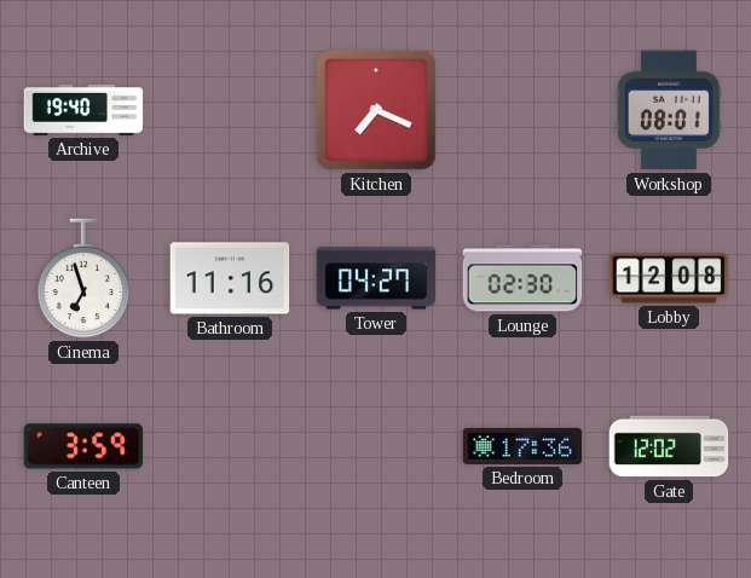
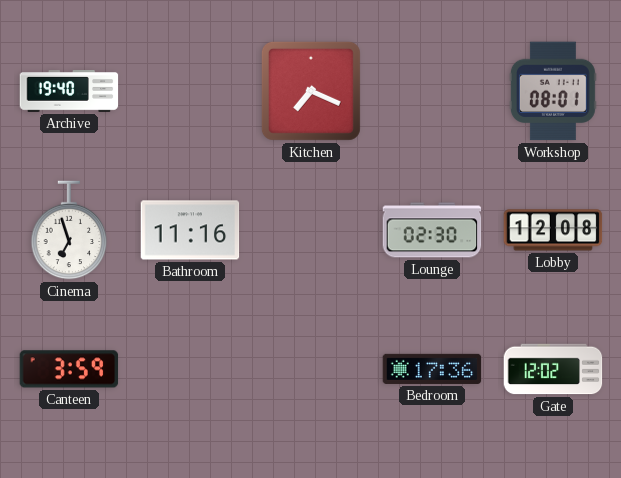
Tower: 04:27 -> none (376, 278)
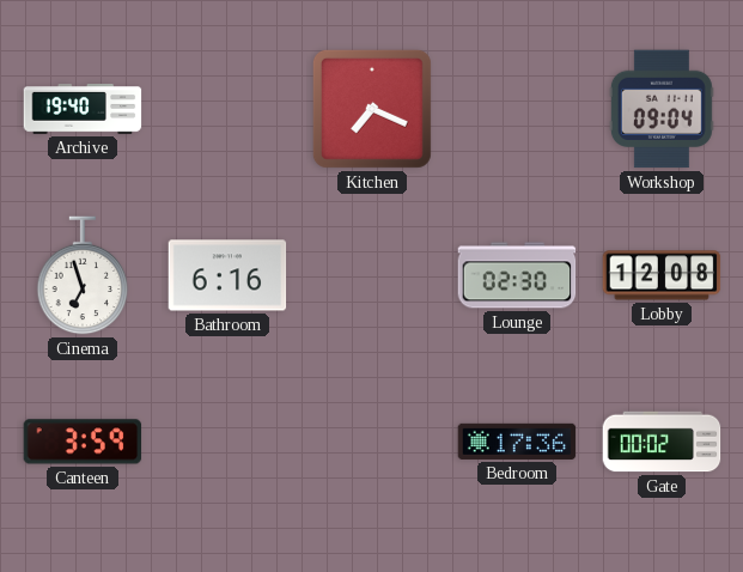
Workshop: 08:01 -> 09:04 (662, 109)
Bathroom: 11:16 -> 6:16 (227, 275)
Gate: 12:02 -> 00:02 (662, 442)
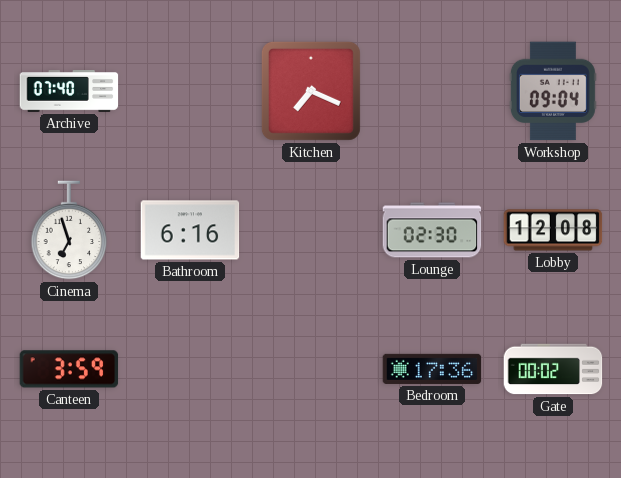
Archive: 19:40 -> 07:40 (69, 92)
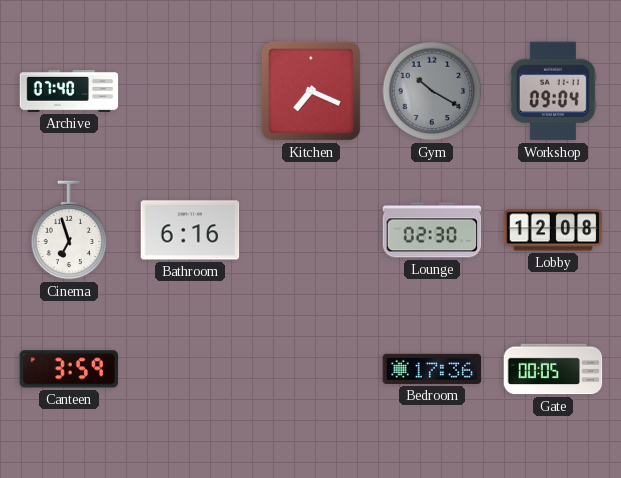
Gym: none -> 10:20 (432, 91)
Gate: 00:02 -> 00:05 (553, 369)
